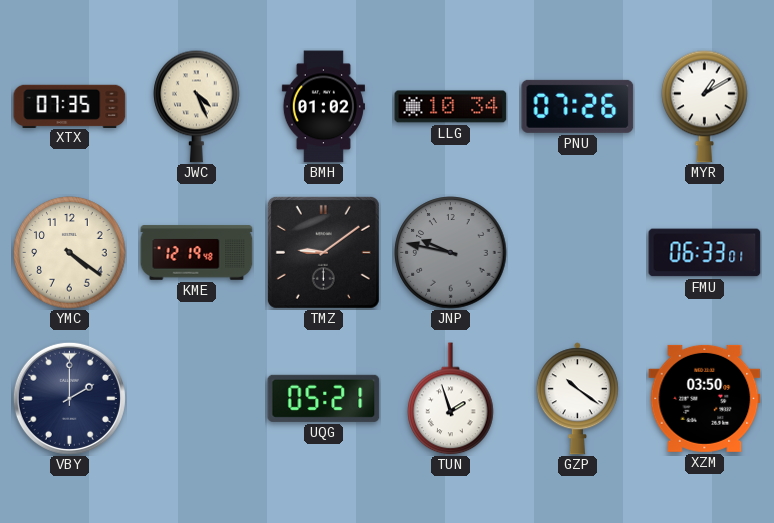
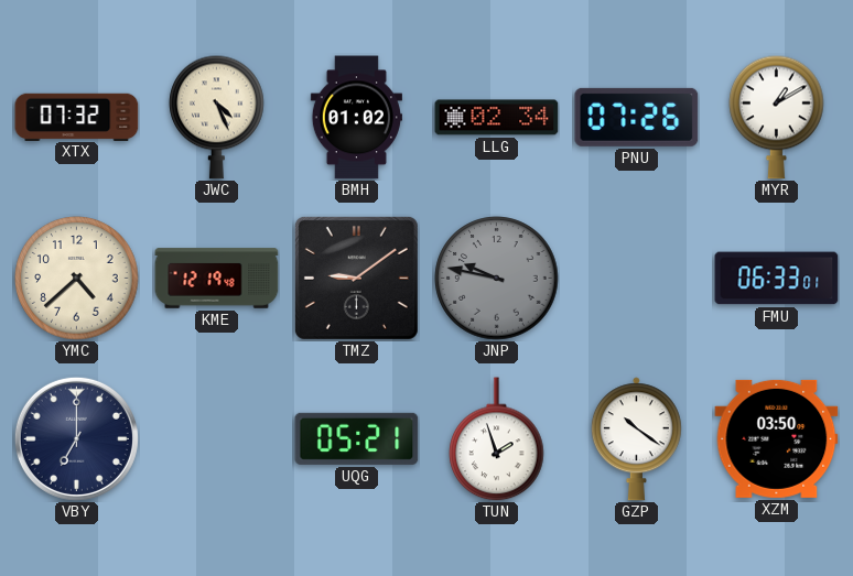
XTX: 07:35 -> 07:32 (77, 117)
LLG: 10:34 -> 02:34 (497, 118)
YMC: 4:21 -> 4:38 (77, 279)
VBY: 2:00 -> 7:00 (76, 438)
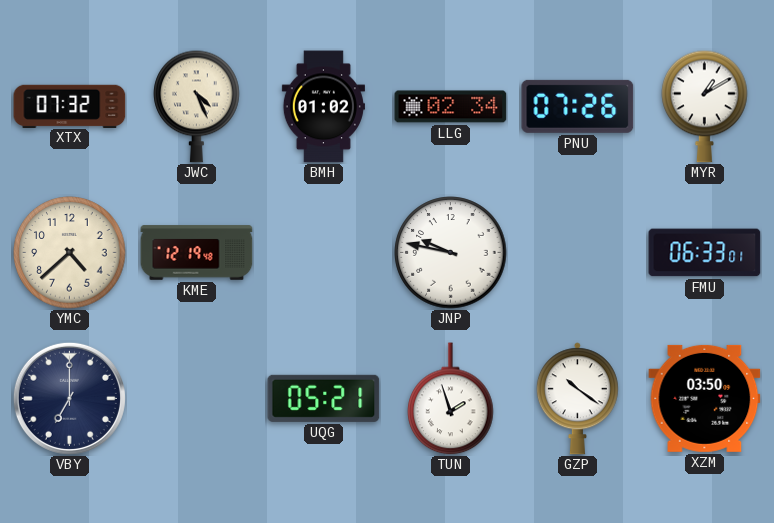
TMZ: 9:09 -> none (356, 278)
JNP dial: grey -> white (451, 253)
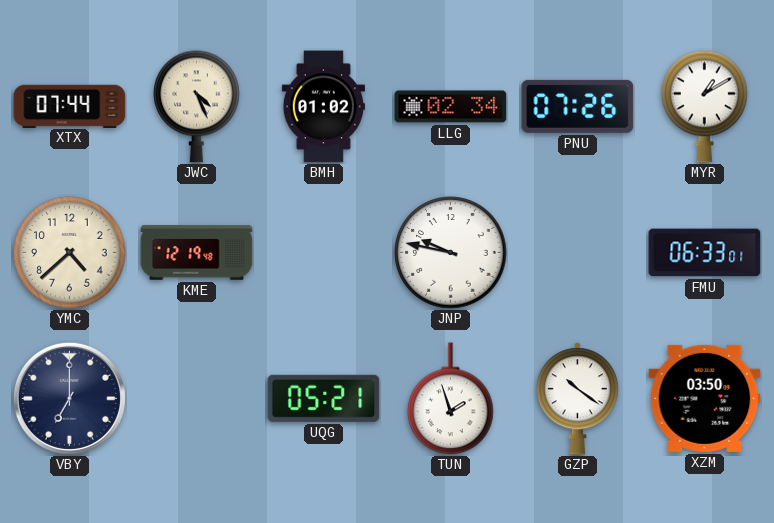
XTX: 07:32 -> 07:44 (70, 106)
